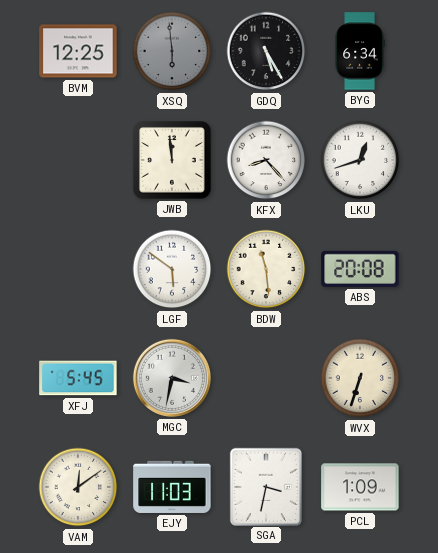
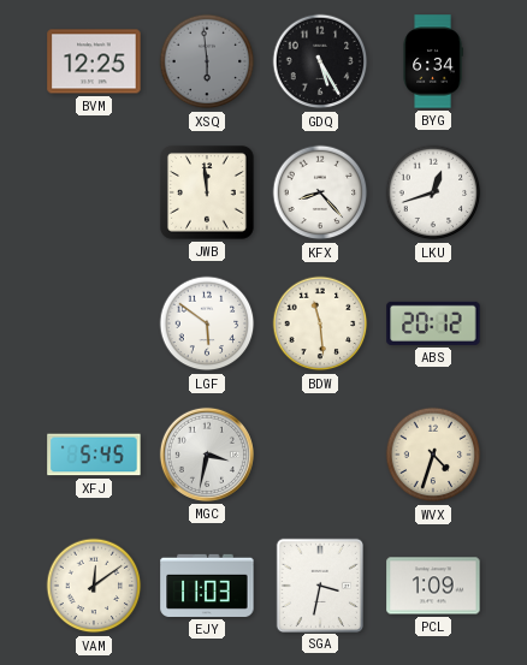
ABS: 20:08 -> 20:12 (433, 323)
WVX: 6:33 -> 4:33 (433, 455)
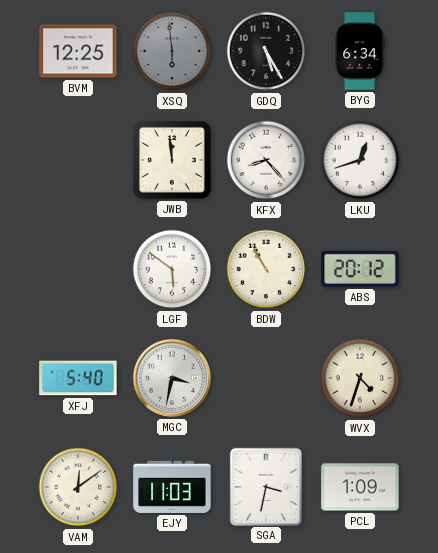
BDW: 11:29 -> 10:55 (266, 269)
XFJ: 5:45 -> 5:40 (78, 378)
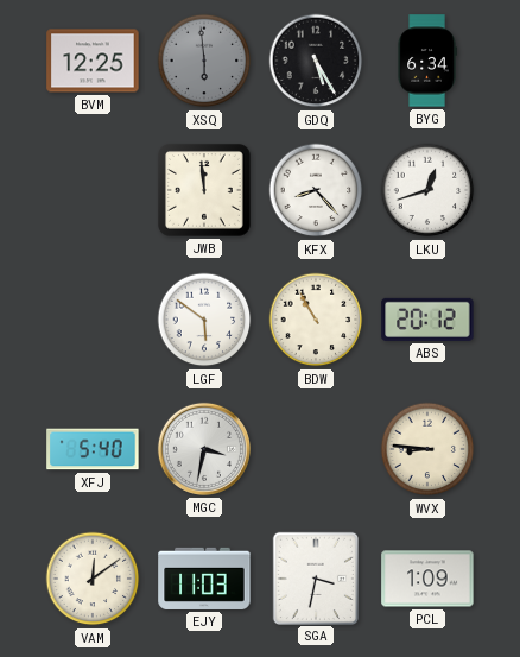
WVX: 4:33 -> 8:46 (427, 449)
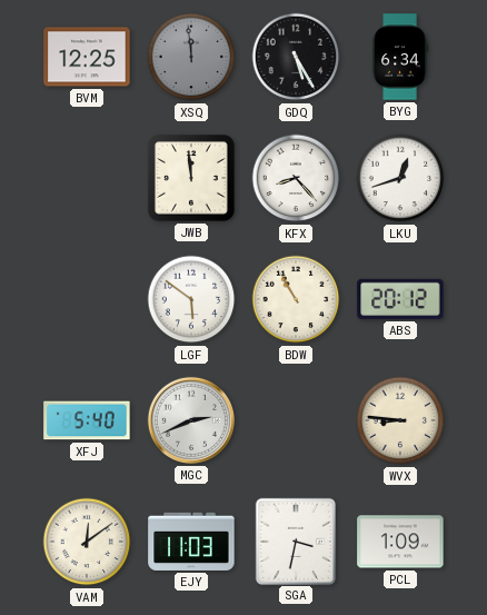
XSQ: 5:59 -> 11:59 (191, 57)
MGC: 3:32 -> 2:41 (191, 420)
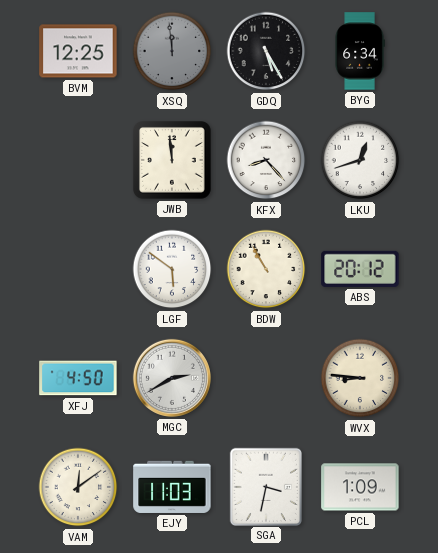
XFJ: 5:40 -> 4:50 (78, 378)
MGC: 2:41 -> 2:40 (172, 378)
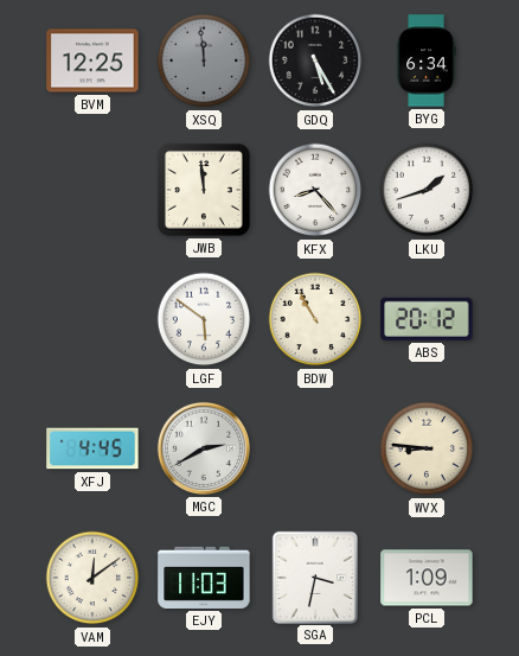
LKU: 12:42 -> 1:42 (427, 190)
XFJ: 4:50 -> 4:45 (92, 448)
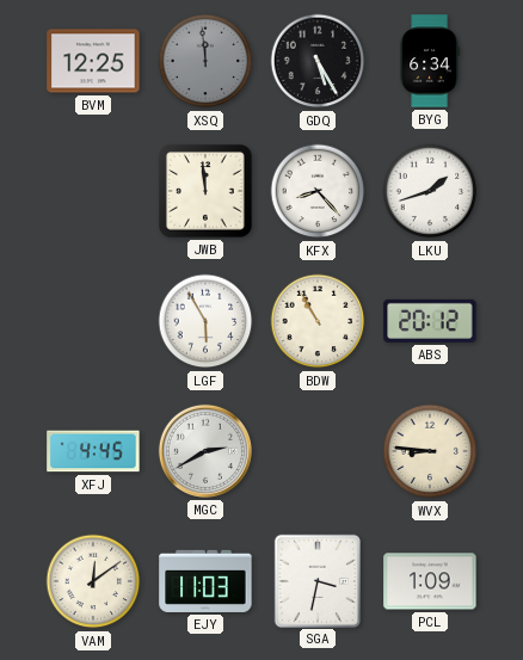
LGF: 5:51 -> 5:55 (205, 321)
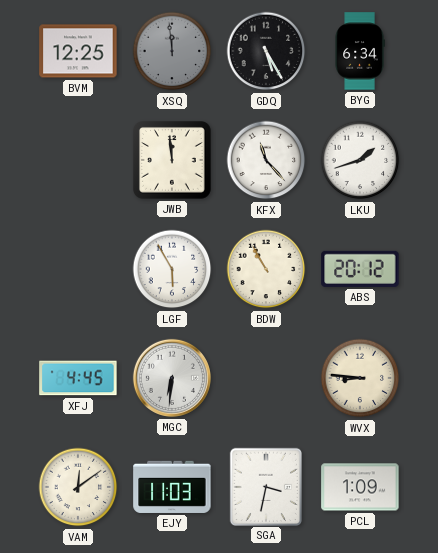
KFX: 8:23 -> 11:23 (266, 160)
MGC: 2:40 -> 6:31 (172, 378)
